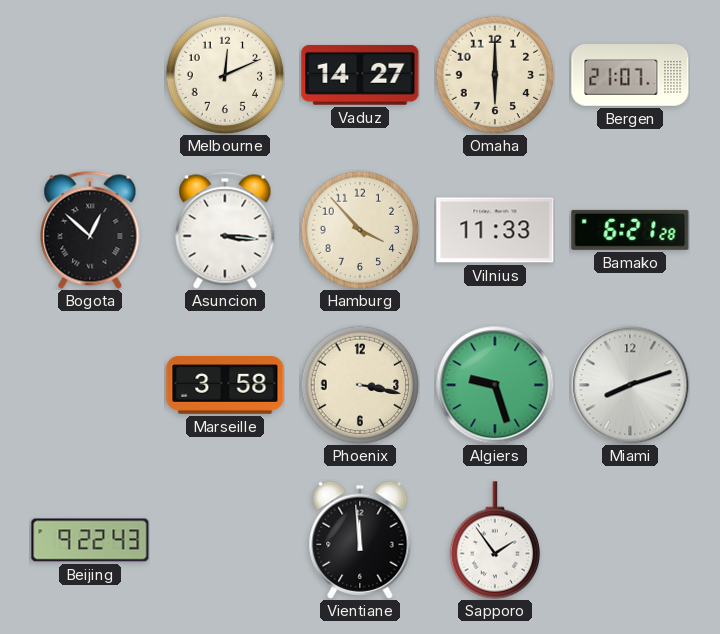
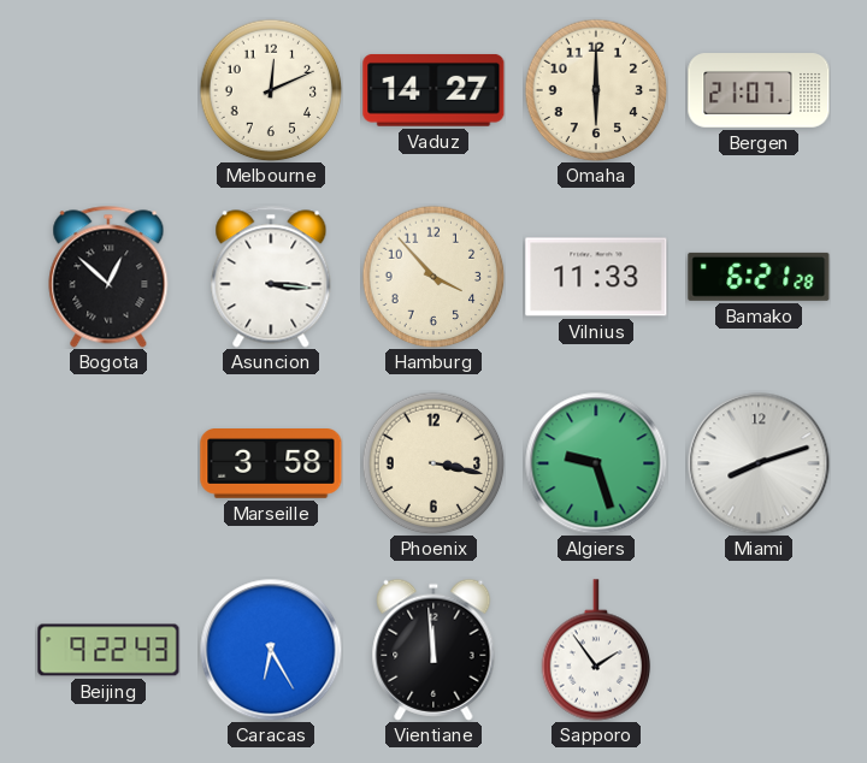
Caracas: none -> 6:25 (271, 650)
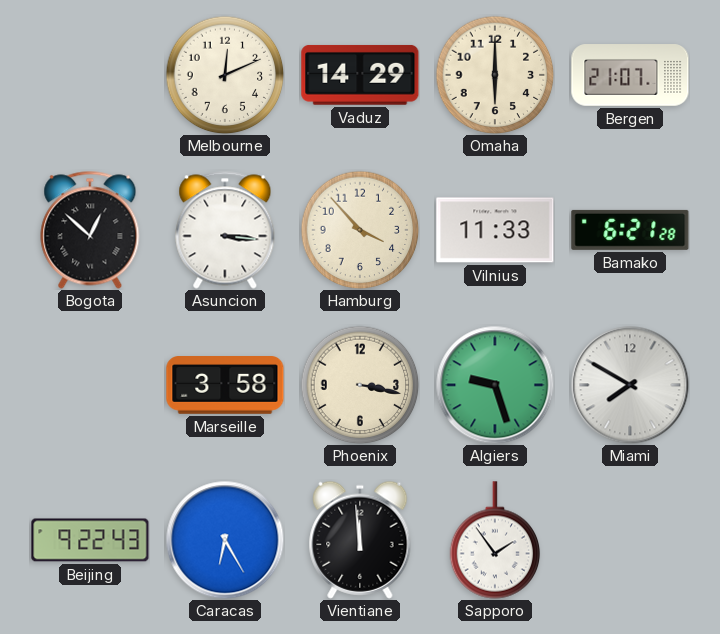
Vaduz: 14:27 -> 14:29 (360, 75)
Miami: 8:12 -> 7:50 (630, 385)
